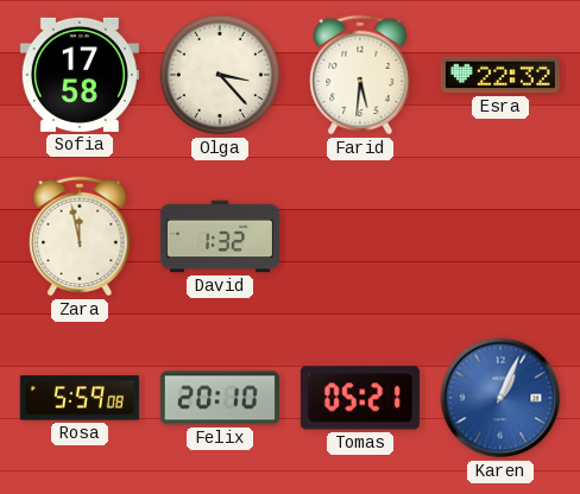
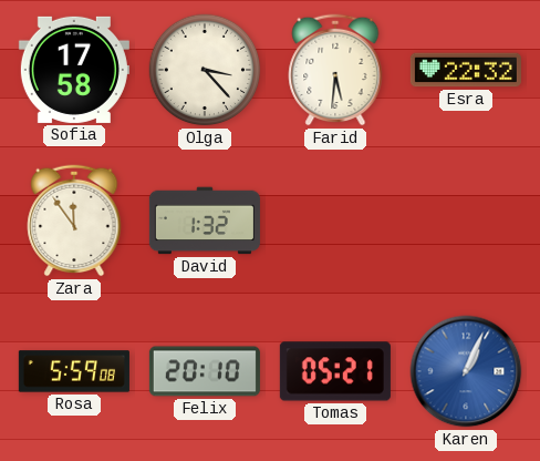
Zara: 11:58 -> 11:54 (74, 221)
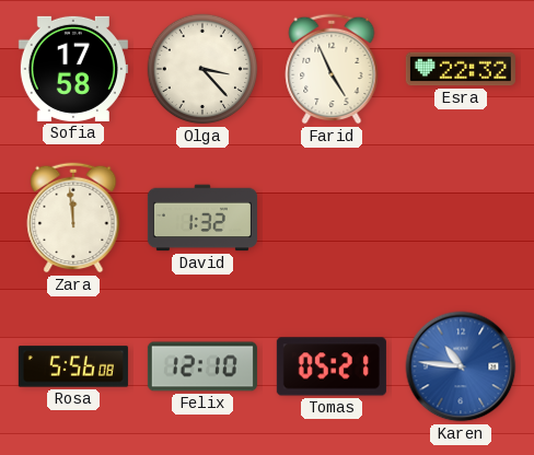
Farid: 5:31 -> 4:56 (332, 69)
Zara: 11:54 -> 11:59 (73, 218)
Rosa: 5:59 -> 5:56 (73, 366)
Felix: 20:10 -> 12:10 (202, 366)
Karen: 1:04 -> 10:46 (461, 366)
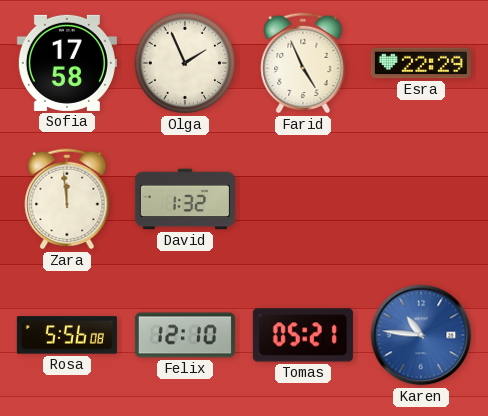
Olga: 3:23 -> 1:56 (185, 63)
Esra: 22:32 -> 22:29 (421, 63)
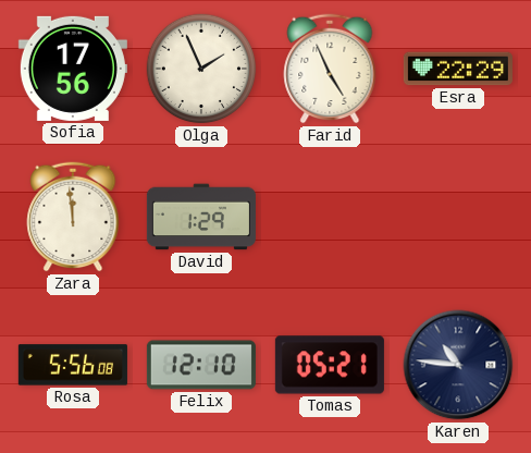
Sofia: 17:58 -> 17:56 (73, 69)
David: 1:32 -> 1:29 (201, 217)
Karen dial: blue -> navy (458, 365)
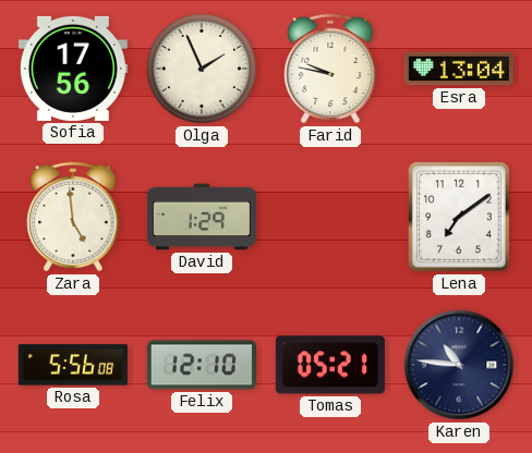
Farid: 4:56 -> 9:47 (330, 69)
Esra: 22:29 -> 13:04 (459, 69)
Zara: 11:59 -> 4:59 (73, 217)
Lena: none -> 7:09 (459, 217)
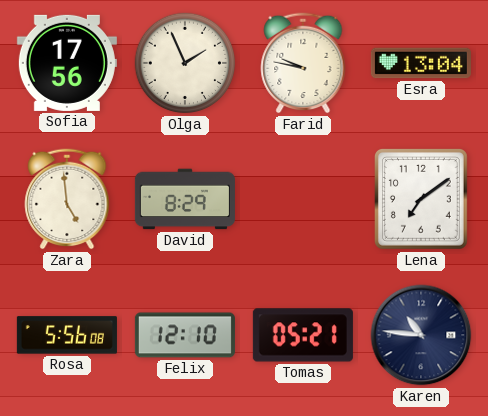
David: 1:29 -> 8:29 (185, 199)
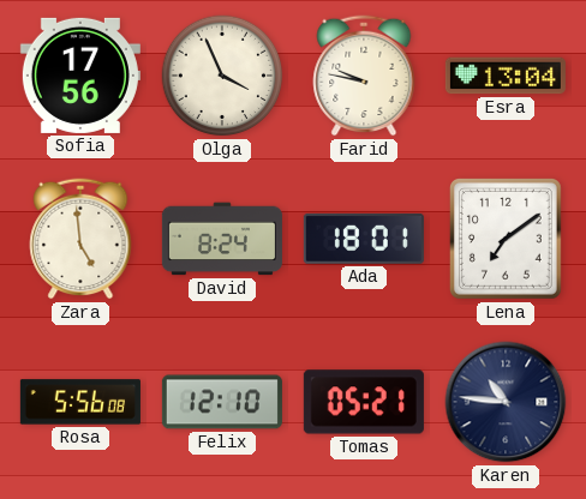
Olga: 1:56 -> 3:56 (222, 76)
David: 8:29 -> 8:24 (222, 239)
Ada: none -> 18:01 (364, 239)
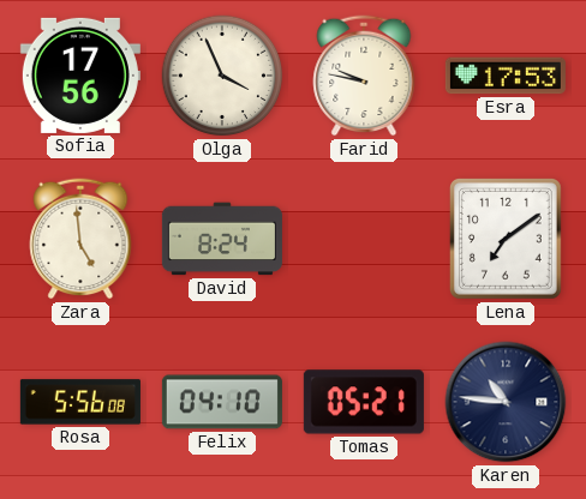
Esra: 13:04 -> 17:53 (506, 76)
Ada: 18:01 -> none (364, 239)
Felix: 12:10 -> 04:10 (222, 402)
